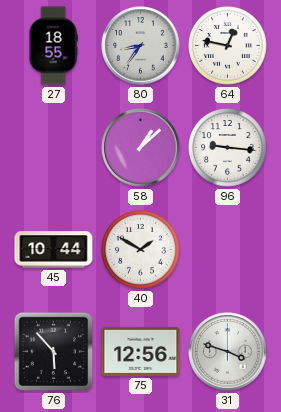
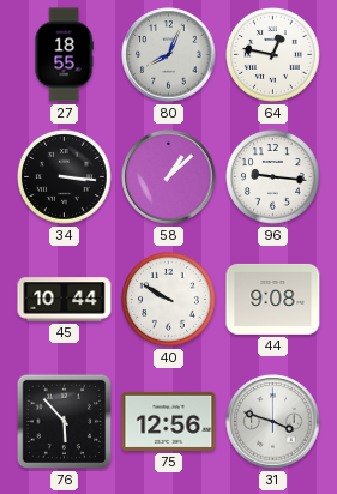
80: 8:36 -> 8:04 (169, 55)
34: none -> 3:16 (65, 177)
40: 1:50 -> 9:50 (169, 300)
44: none -> 9:08 (273, 299)
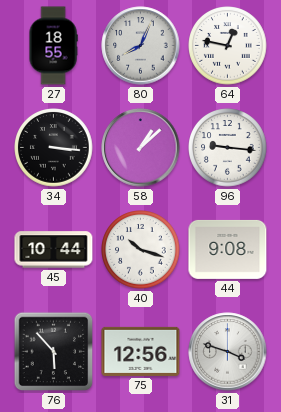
40: 9:50 -> 10:18 (141, 250)
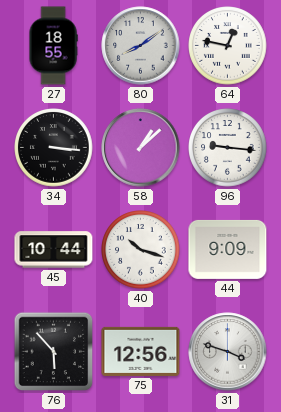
80: 8:04 -> 8:09 (141, 46)
44: 9:08 -> 9:09 (228, 249)
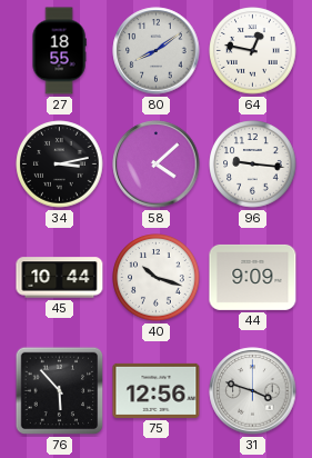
34: 3:16 -> 3:13 (60, 165)
58: 1:08 -> 4:08 (157, 165)
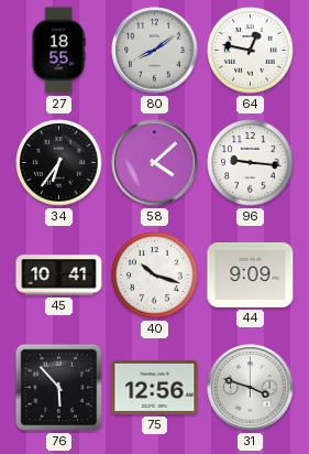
34: 3:13 -> 6:36 (59, 163)
45: 10:44 -> 10:41 (59, 275)
